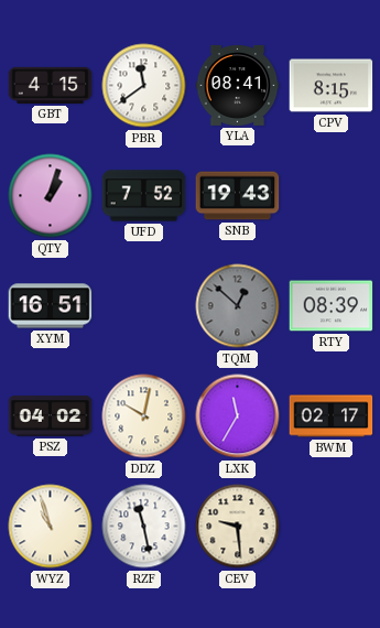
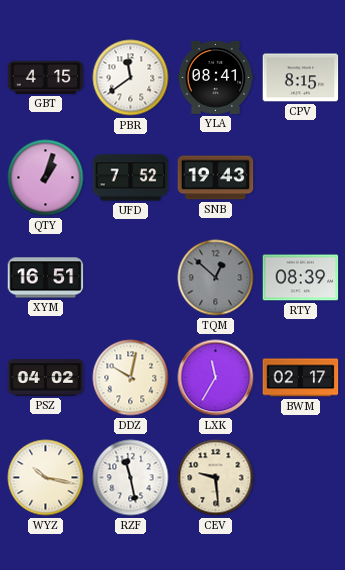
WYZ: 10:57 -> 10:17 (46, 478)
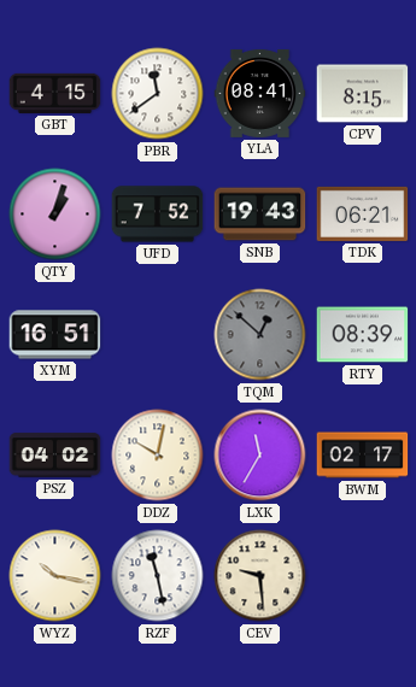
TDK: none -> 06:21 (363, 213)
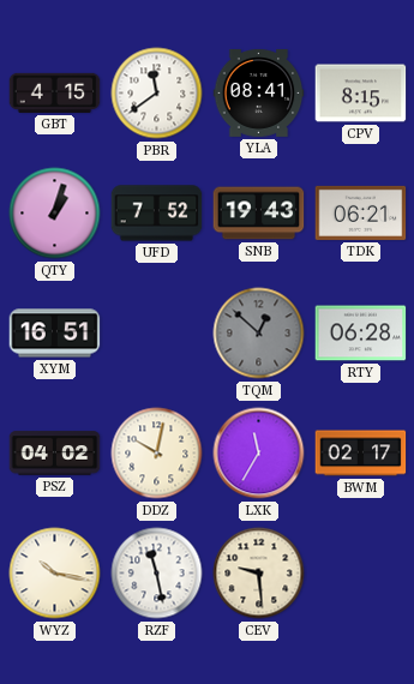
RTY: 08:39 -> 06:28 (361, 334)
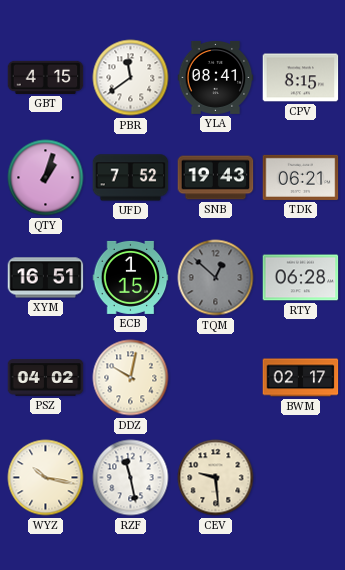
ECB: none -> 1:15 (131, 277)
LXK: 11:35 -> none (259, 454)
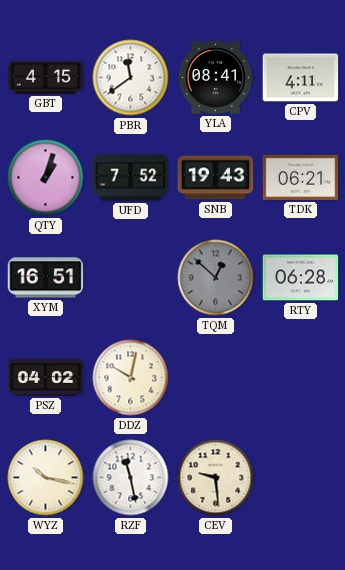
CPV: 8:15 -> 4:11 (301, 78)
ECB: 1:15 -> none (131, 277)
BWM: 02:17 -> none (301, 378)
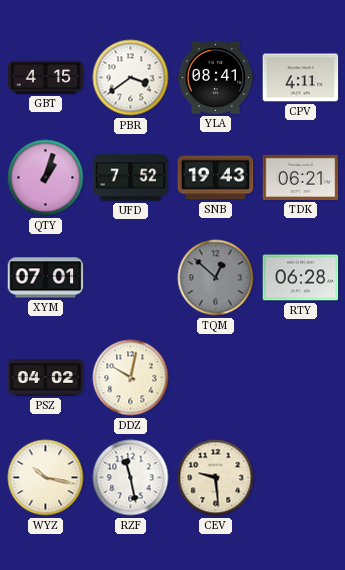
PBR: 11:39 -> 3:39 (131, 78)
XYM: 16:51 -> 07:01 (46, 278)
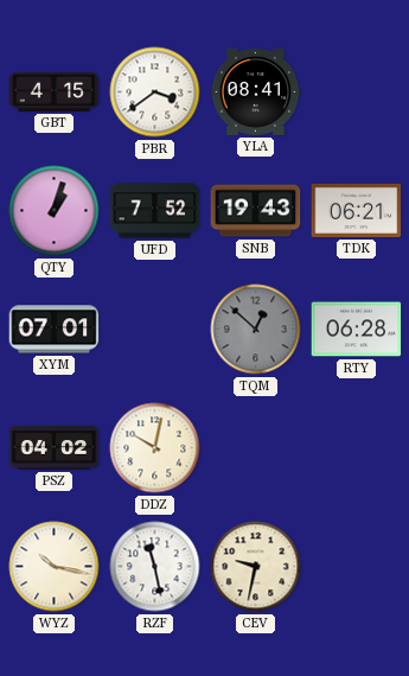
CPV: 4:11 -> none (301, 78)
CEV: 9:29 -> 9:32 (256, 567)
